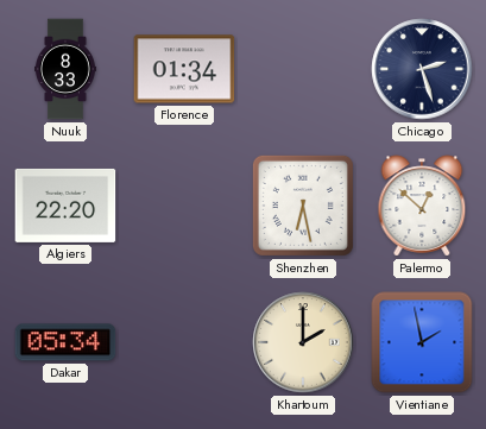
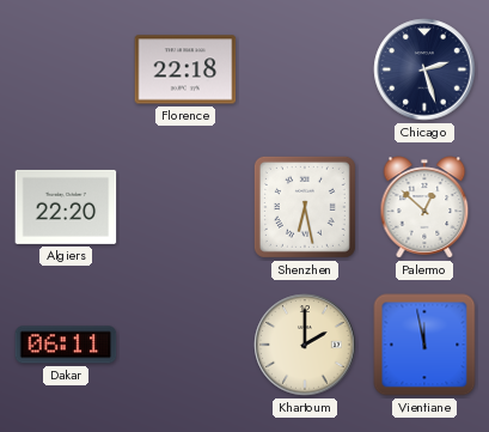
Nuuk: 8:33 -> none (67, 69)
Florence: 01:34 -> 22:18 (185, 69)
Dakar: 05:34 -> 06:11 (66, 345)
Vientiane: 1:58 -> 11:58 (424, 345)
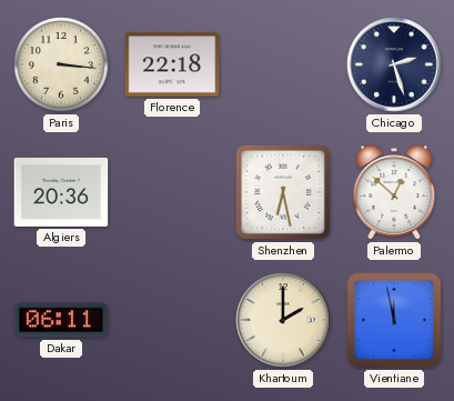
Paris: none -> 3:16 (61, 64)
Algiers: 22:20 -> 20:36 (61, 192)
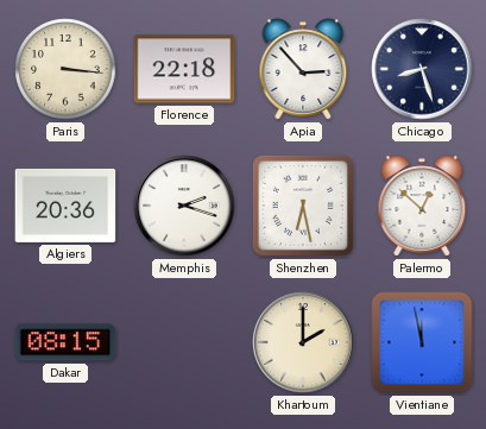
Apia: none -> 2:53 (303, 69)
Chicago: 2:27 -> 8:27 (422, 69)
Memphis: none -> 2:18 (184, 206)
Dakar: 06:11 -> 08:15 (65, 342)
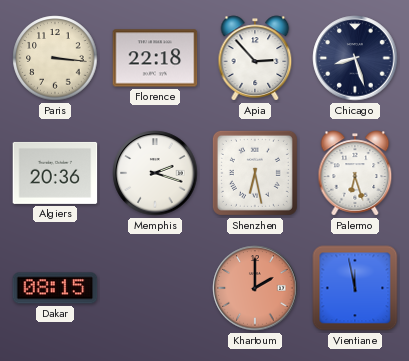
Palermo: 12:52 -> 6:27 (355, 173)
Khartoum dial: cream -> salmon (255, 288)
